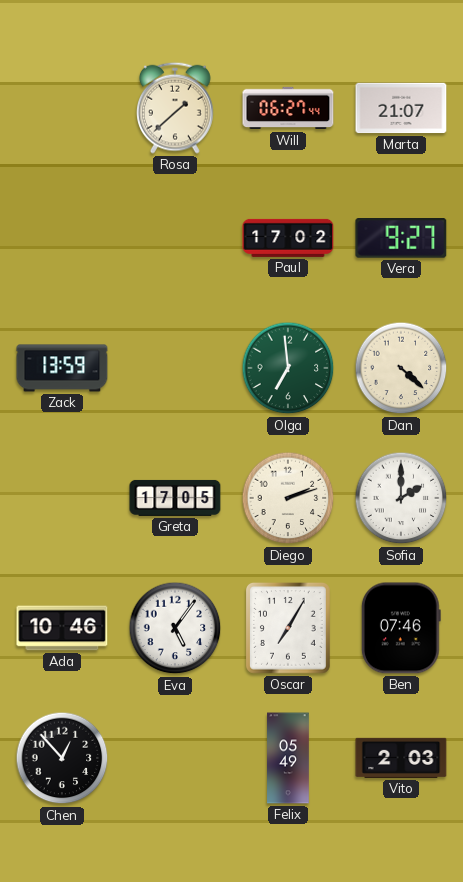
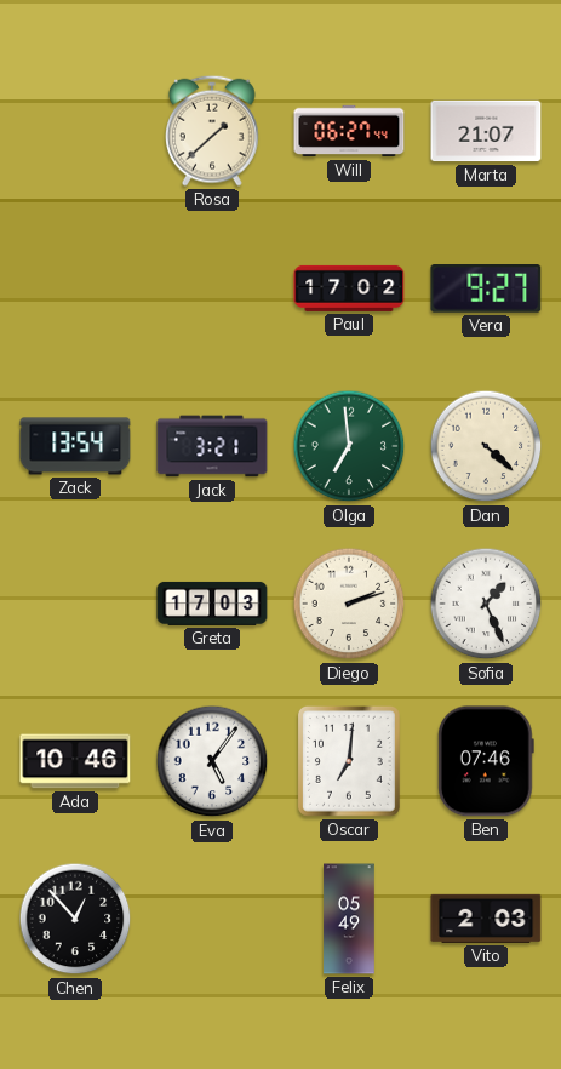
Zack: 13:59 -> 13:54 (75, 446)
Jack: none -> 3:21 (212, 446)
Greta: 17:05 -> 17:03 (212, 604)
Sofia: 2:00 -> 1:26 (486, 604)
Oscar: 7:05 -> 7:01 (349, 761)
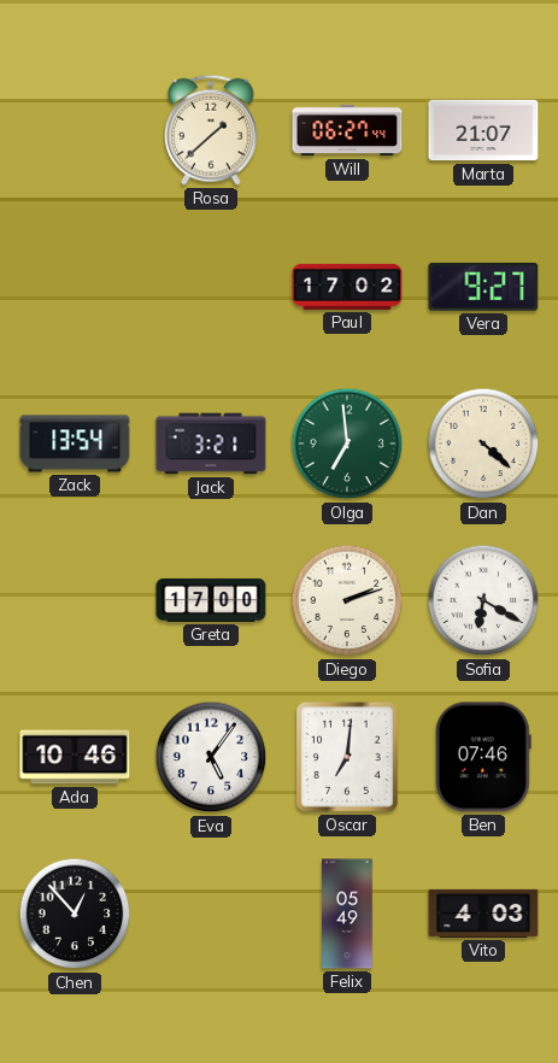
Greta: 17:03 -> 17:00 (211, 600)
Sofia: 1:26 -> 6:20 (483, 600)
Vito: 2:03 -> 4:03 (483, 914)
